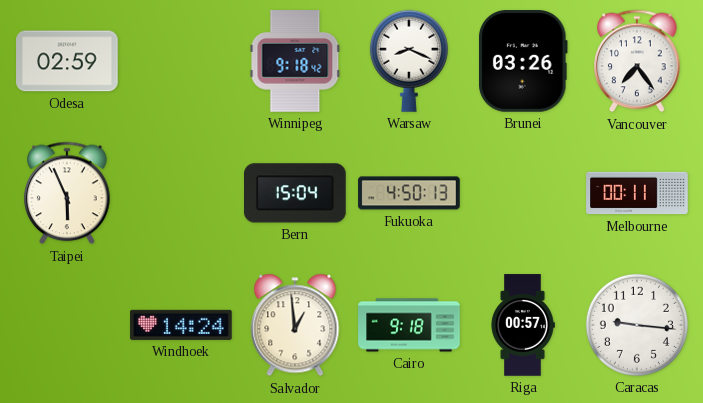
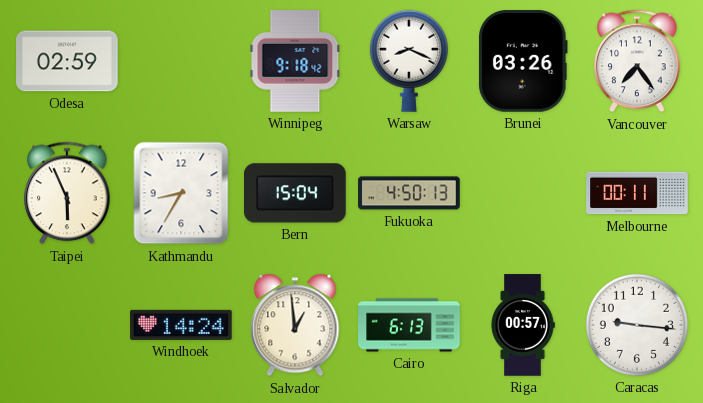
Kathmandu: none -> 8:35 (181, 193)
Cairo: 9:18 -> 6:13 (409, 325)
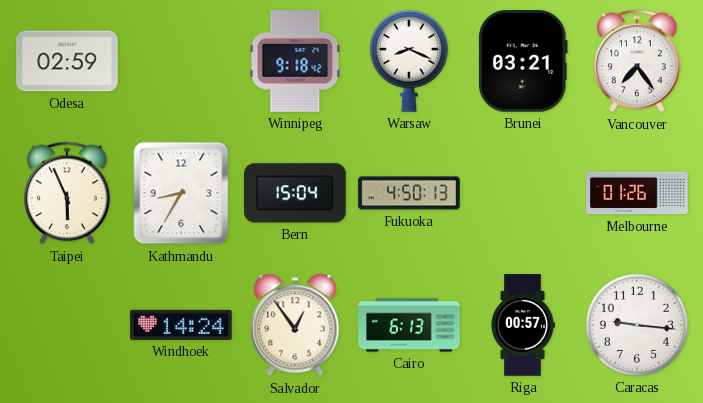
Brunei: 03:26 -> 03:21 (524, 61)
Melbourne: 00:11 -> 01:26 (637, 193)
Salvador: 12:59 -> 12:54 (295, 325)
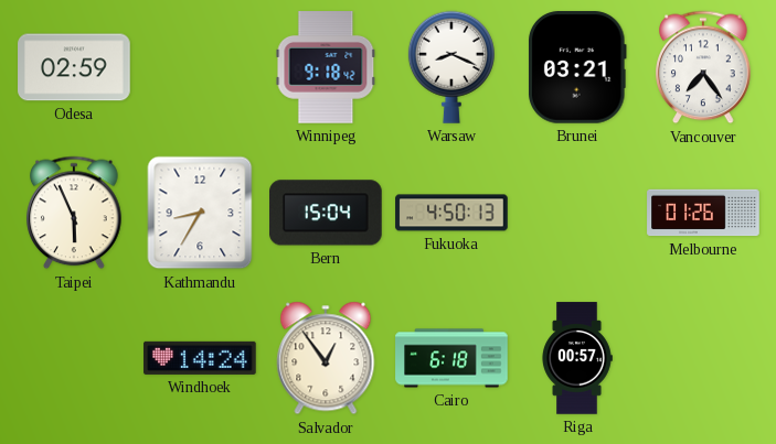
Cairo: 6:13 -> 6:18 (451, 358)
Caracas: 9:16 -> none (637, 325)
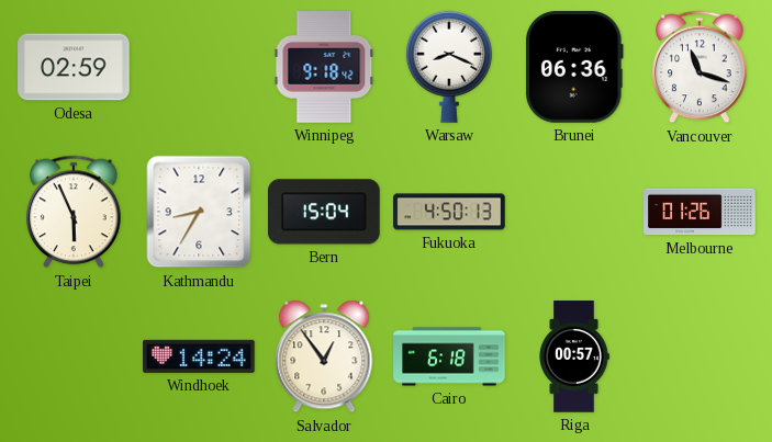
Brunei: 03:21 -> 06:36 (575, 67)
Vancouver: 7:24 -> 11:18 (700, 67)
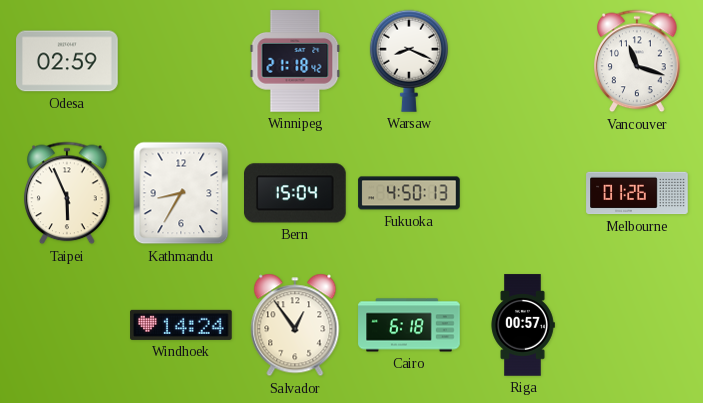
Winnipeg: 9:18 -> 21:18 (295, 61)
Brunei: 06:36 -> none (575, 67)
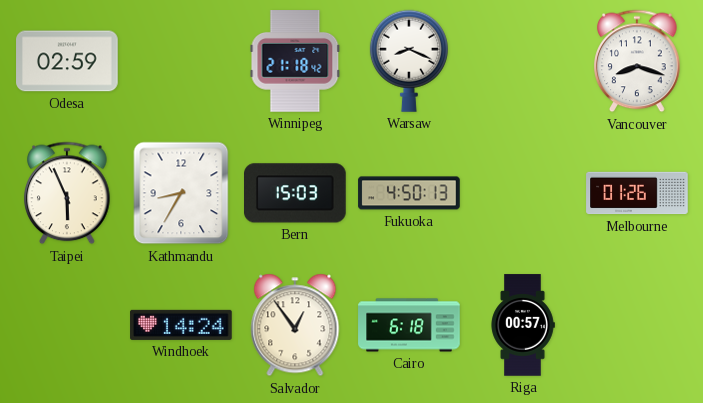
Vancouver: 11:18 -> 8:18 (637, 61)
Bern: 15:04 -> 15:03 (296, 193)
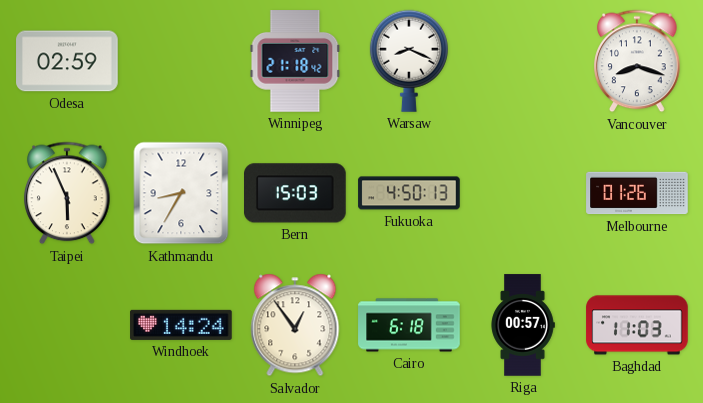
Baghdad: none -> 11:03 (637, 325)
